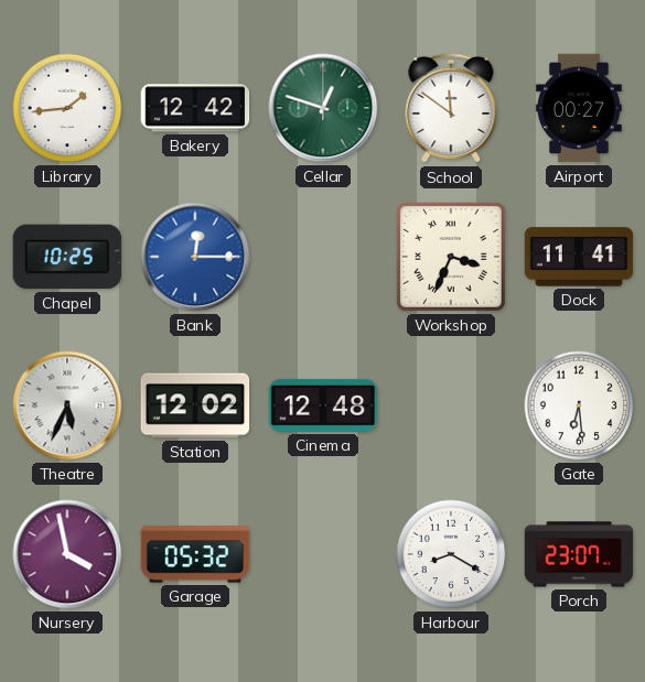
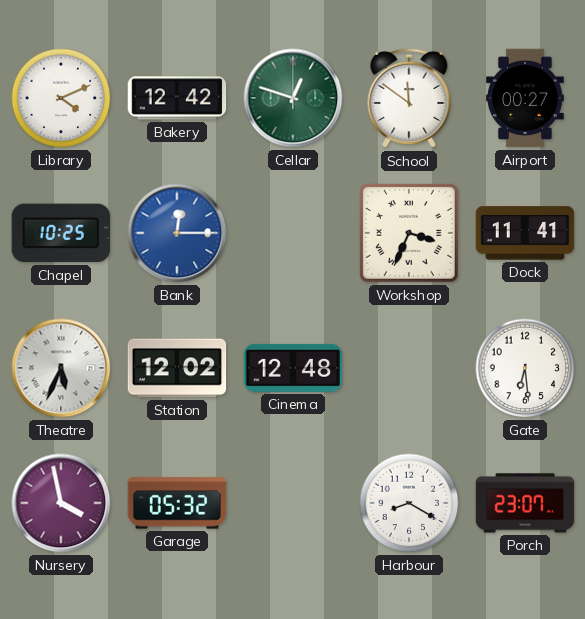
Library: 1:44 -> 4:11 (61, 98)
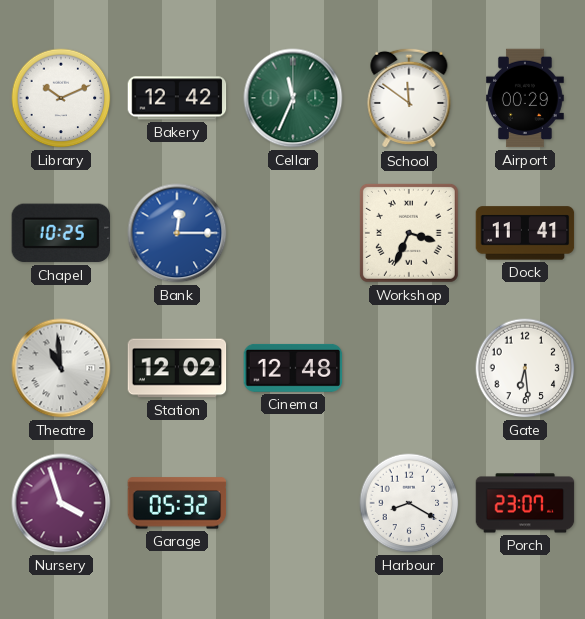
Library: 4:11 -> 10:11 (61, 98)
Cellar: 12:48 -> 11:34 (293, 98)
Airport: 00:27 -> 00:29 (526, 98)
Theatre: 5:34 -> 10:59 (61, 368)
Nursery: 3:58 -> 3:57 (61, 503)
